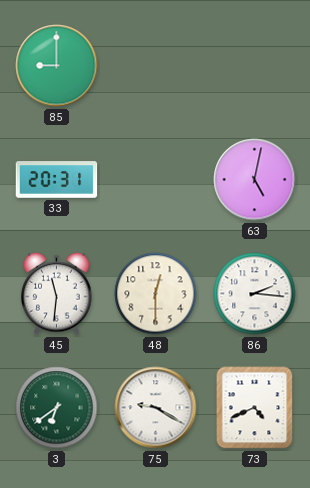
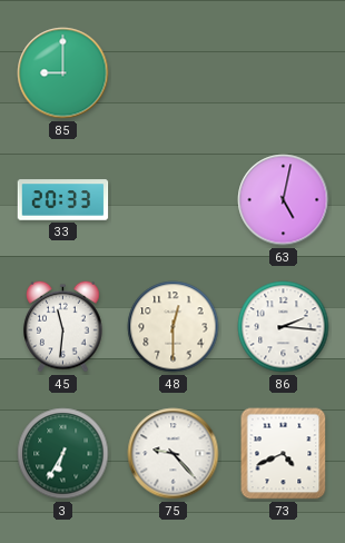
33: 20:31 -> 20:33 (63, 200)
3: 6:39 -> 6:35 (63, 454)
75: 9:20 -> 9:23 (174, 454)
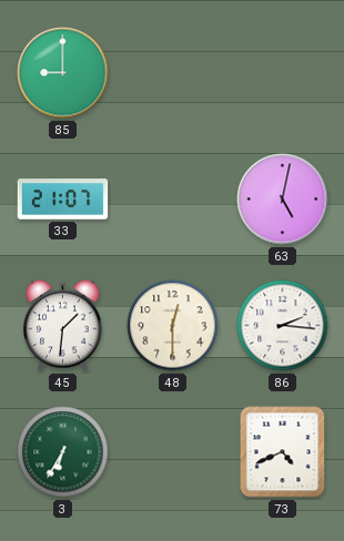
33: 20:33 -> 21:07 (63, 200)
45: 11:31 -> 1:31 (63, 325)
75: 9:23 -> none (174, 454)
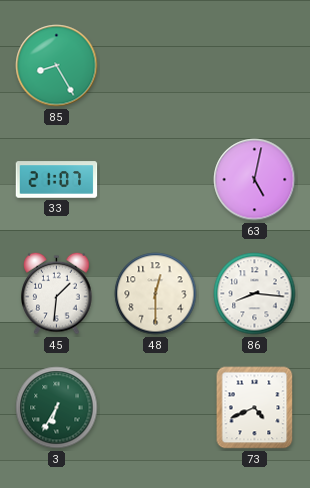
85: 9:00 -> 8:25 (57, 66)
86: 2:16 -> 8:16 (255, 294)
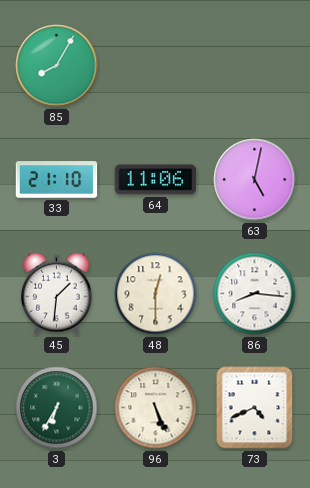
85: 8:25 -> 8:05 (57, 66)
33: 21:07 -> 21:10 (57, 180)
64: none -> 11:06 (156, 180)
96: none -> 5:26 (156, 408)
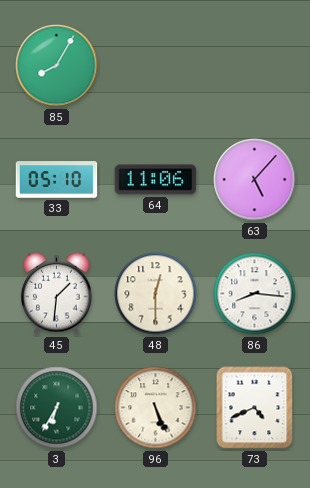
33: 21:10 -> 05:10 (57, 180)
63: 5:02 -> 5:07 (255, 180)
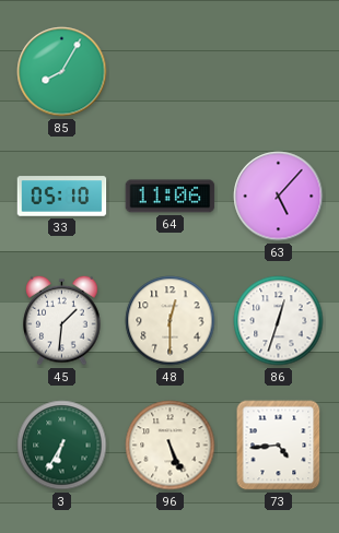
86: 8:16 -> 12:33 (279, 321)
73: 4:41 -> 4:44 (279, 446)
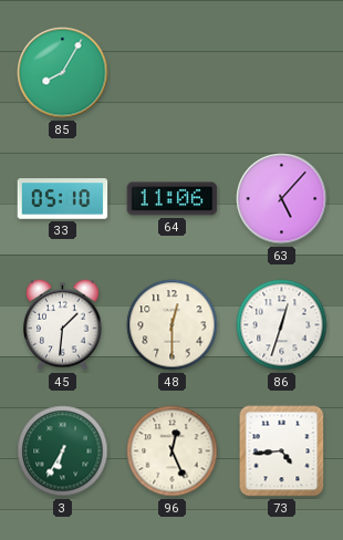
96: 5:26 -> 12:26 (173, 451)
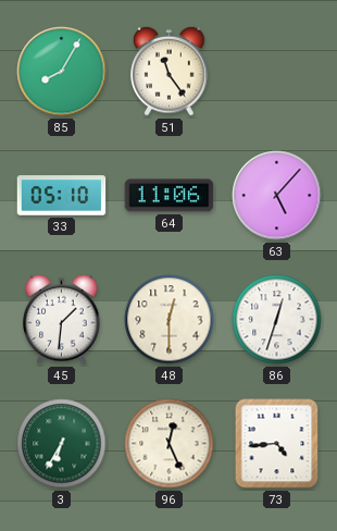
51: none -> 11:24 (170, 71)
